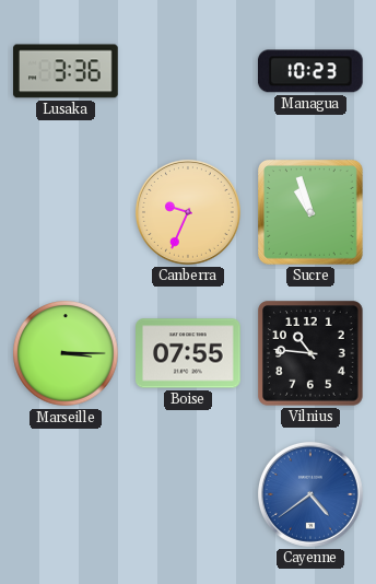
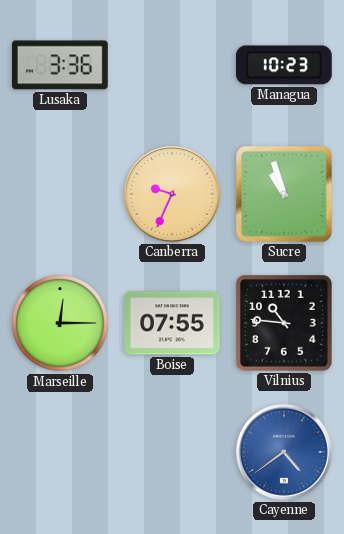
Marseille: 3:15 -> 12:15 (60, 323)
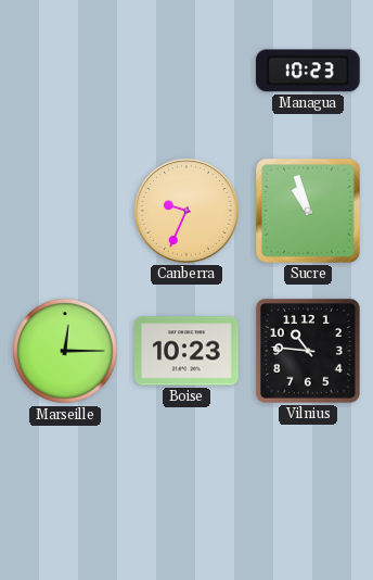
Lusaka: 3:36 -> none (61, 65)
Boise: 07:55 -> 10:23 (188, 351)
Cayenne: 4:39 -> none (284, 452)
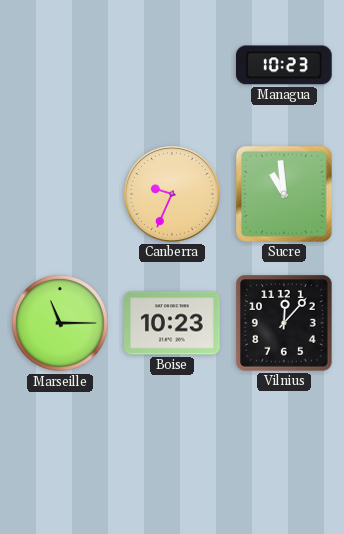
Sucre: 10:57 -> 10:59 (285, 195)
Marseille: 12:15 -> 11:15 (60, 323)
Vilnius: 10:46 -> 12:07 (285, 324)
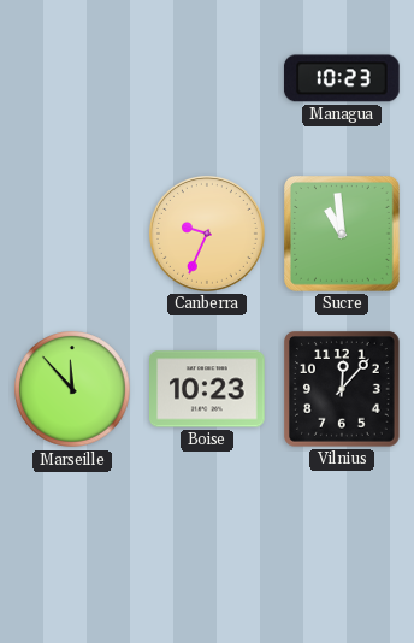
Marseille: 11:15 -> 11:53 (72, 389)
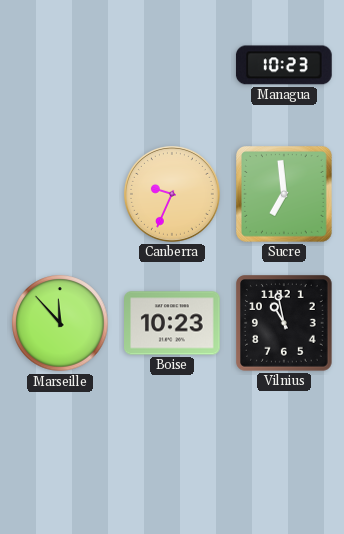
Sucre: 10:59 -> 6:59 (285, 195)
Vilnius: 12:07 -> 10:58 (285, 324)
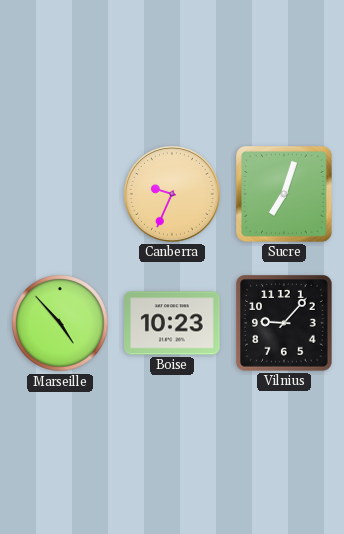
Managua: 10:23 -> none (284, 65)
Sucre: 6:59 -> 7:03 (285, 195)
Marseille: 11:53 -> 4:53 (60, 323)
Vilnius: 10:58 -> 9:07 (285, 324)
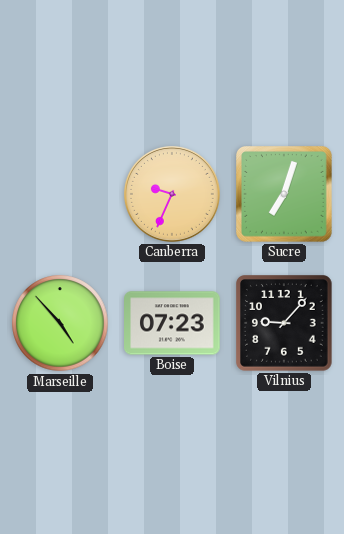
Boise: 10:23 -> 07:23 (173, 323)
